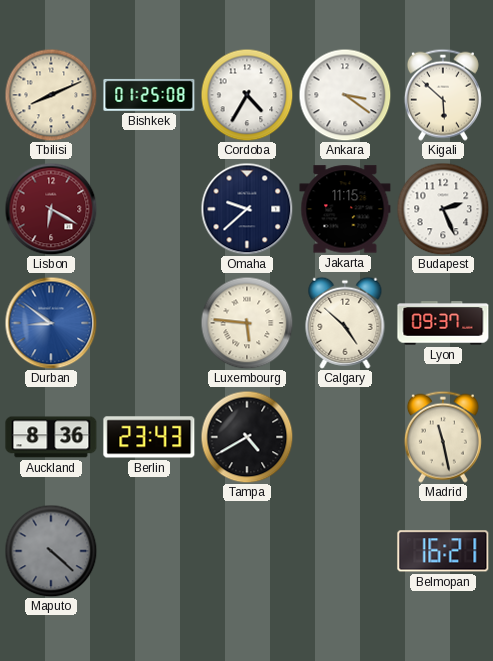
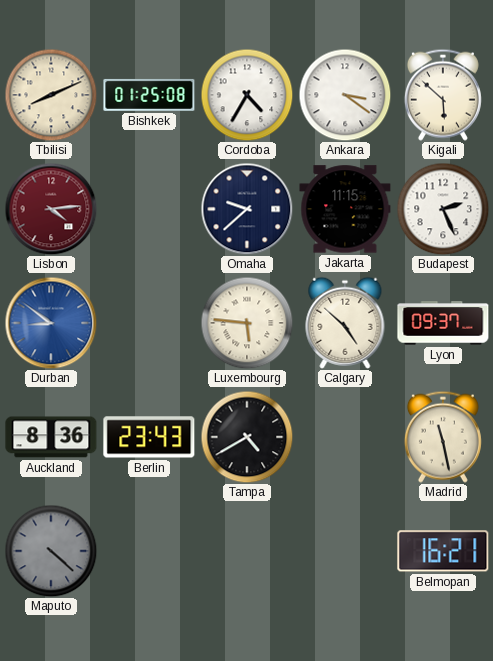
Lisbon: 6:20 -> 4:14 (51, 209)
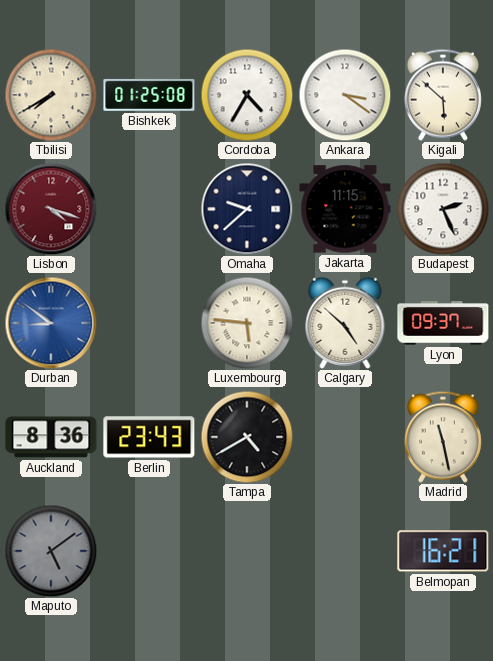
Tbilisi: 8:11 -> 7:40 (51, 95)
Lisbon: 4:14 -> 4:18 (51, 209)
Maputo: 4:22 -> 5:09 (51, 551)
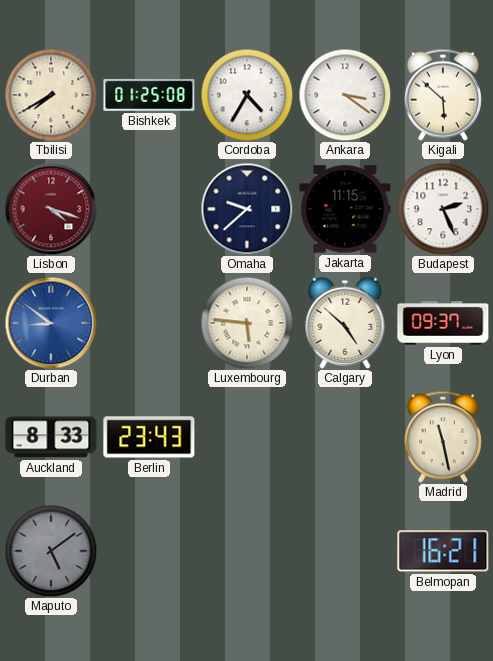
Auckland: 8:36 -> 8:33 (51, 437)
Tampa: 4:40 -> none (247, 437)
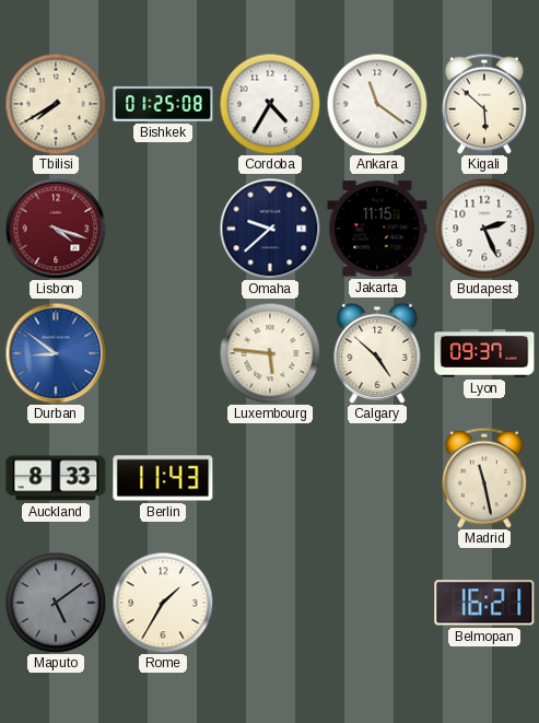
Ankara: 3:21 -> 11:21 (377, 104)
Berlin: 23:43 -> 11:43 (163, 478)
Rome: none -> 1:35 (163, 603)
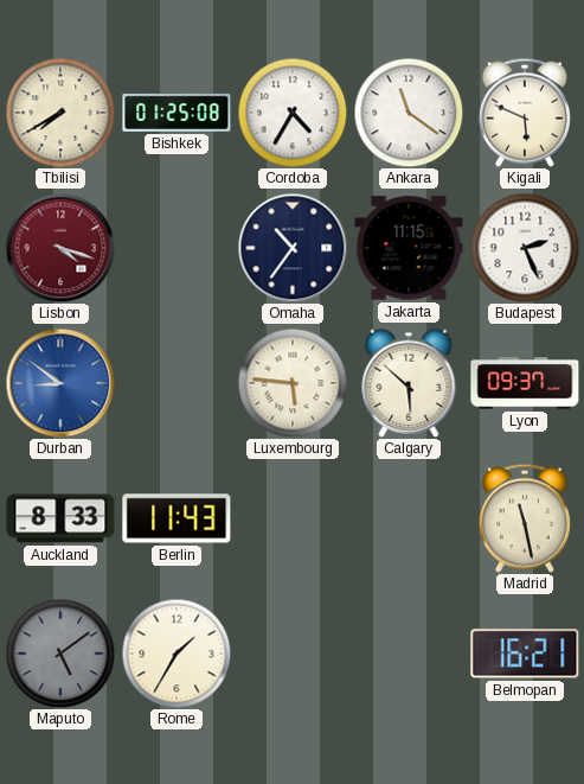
Kigali: 5:52 -> 5:49 (525, 113)
Omaha: 9:38 -> 10:36 (293, 248)
Calgary: 4:52 -> 5:52 (409, 383)
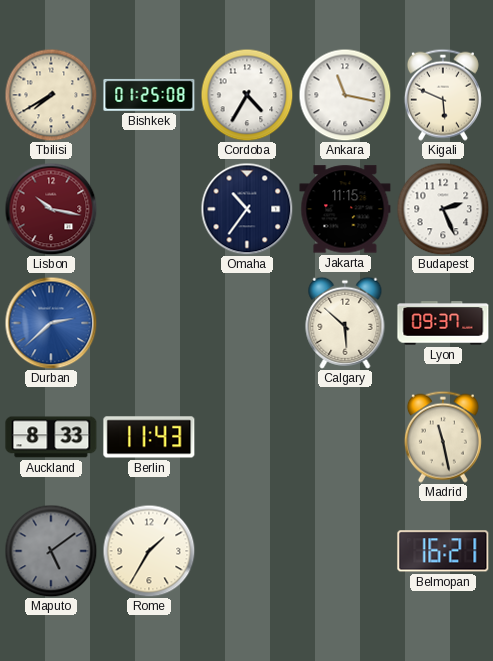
Ankara: 11:21 -> 11:17 (345, 95)
Lisbon: 4:18 -> 10:17 (51, 209)
Durban: 8:51 -> 2:38 (51, 323)
Luxembourg: 5:46 -> none (293, 383)
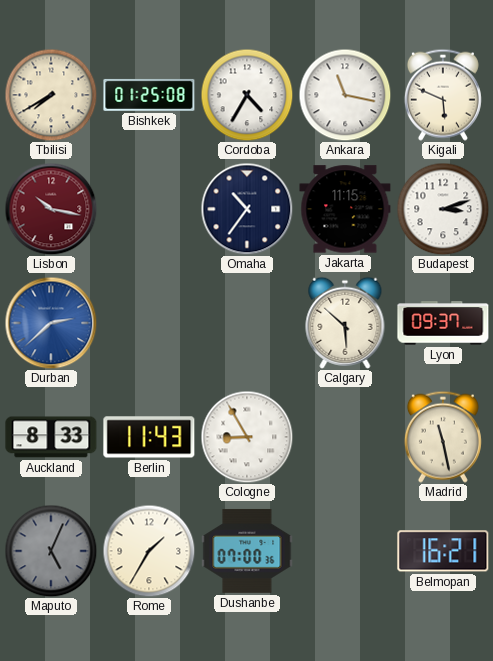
Budapest: 2:26 -> 3:12 (443, 209)
Cologne: none -> 8:55 (247, 437)
Maputo: 5:09 -> 5:04 (51, 551)
Dushanbe: none -> 07:00 (247, 551)
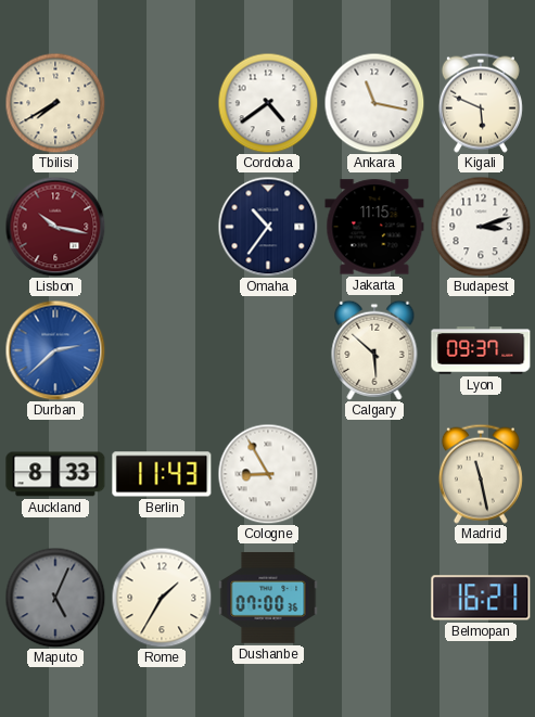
Bishkek: 01:25 -> none (149, 95)
Cordoba: 4:35 -> 4:39 (268, 103)
